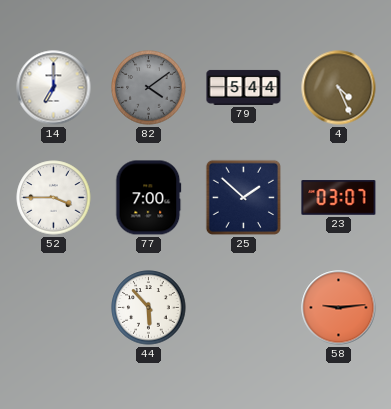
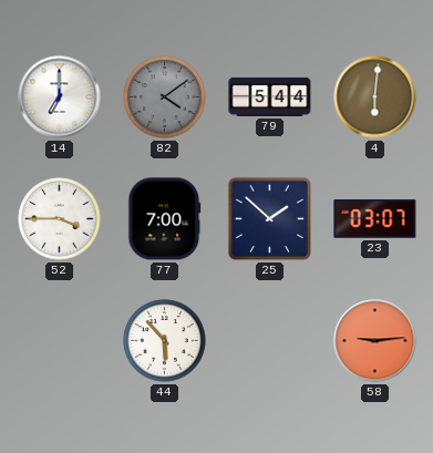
4: 4:26 -> 6:01 (375, 97)
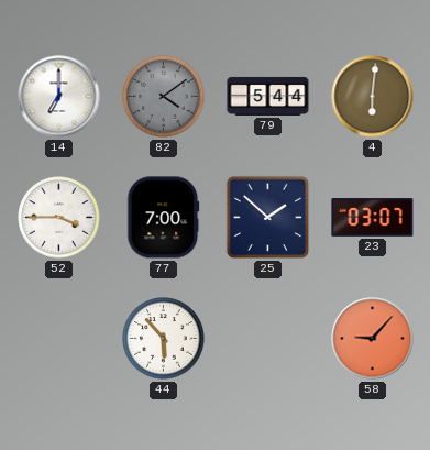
58: 9:14 -> 9:07 (373, 339)
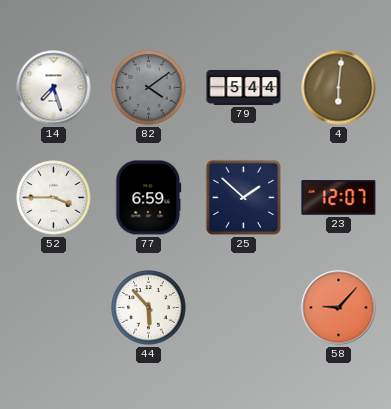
14: 7:00 -> 7:27 (54, 88)
77: 7:00 -> 6:59 (149, 198)
23: 03:07 -> 12:07 (339, 198)
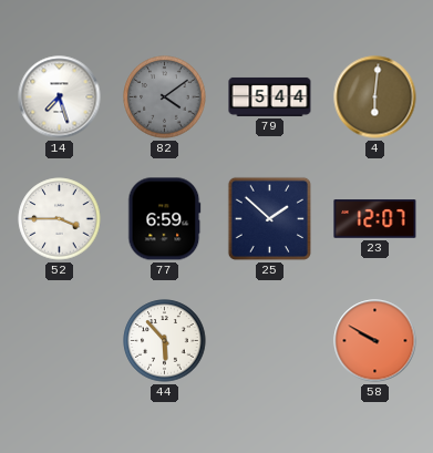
58: 9:07 -> 9:50 (375, 341)
